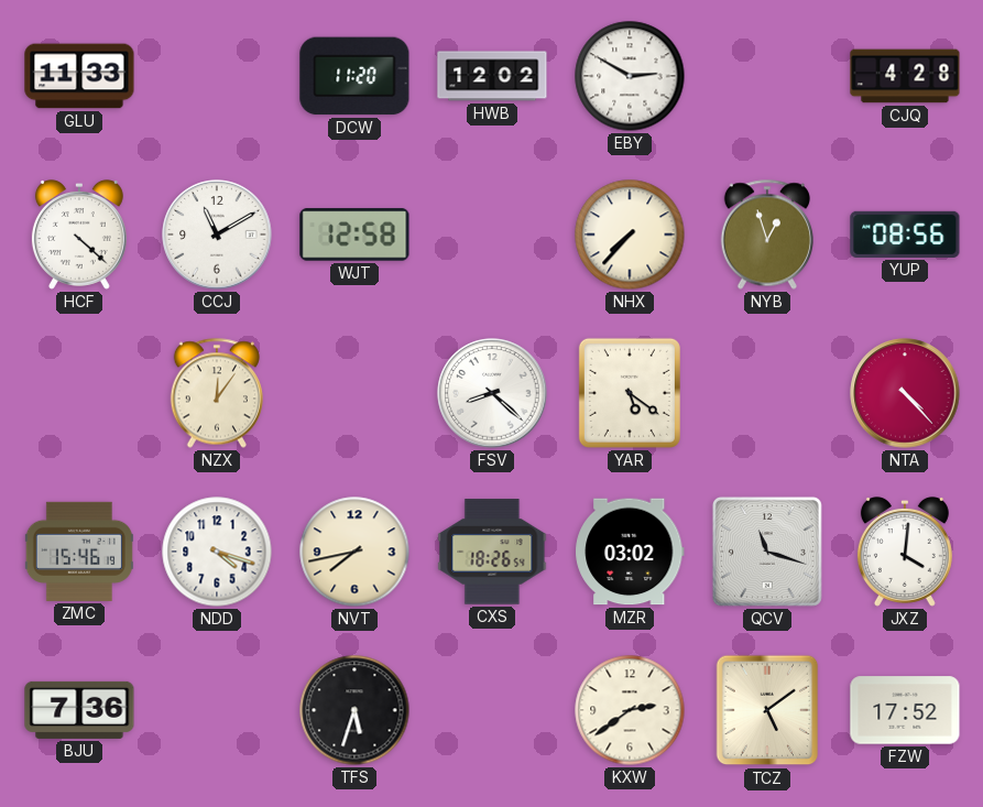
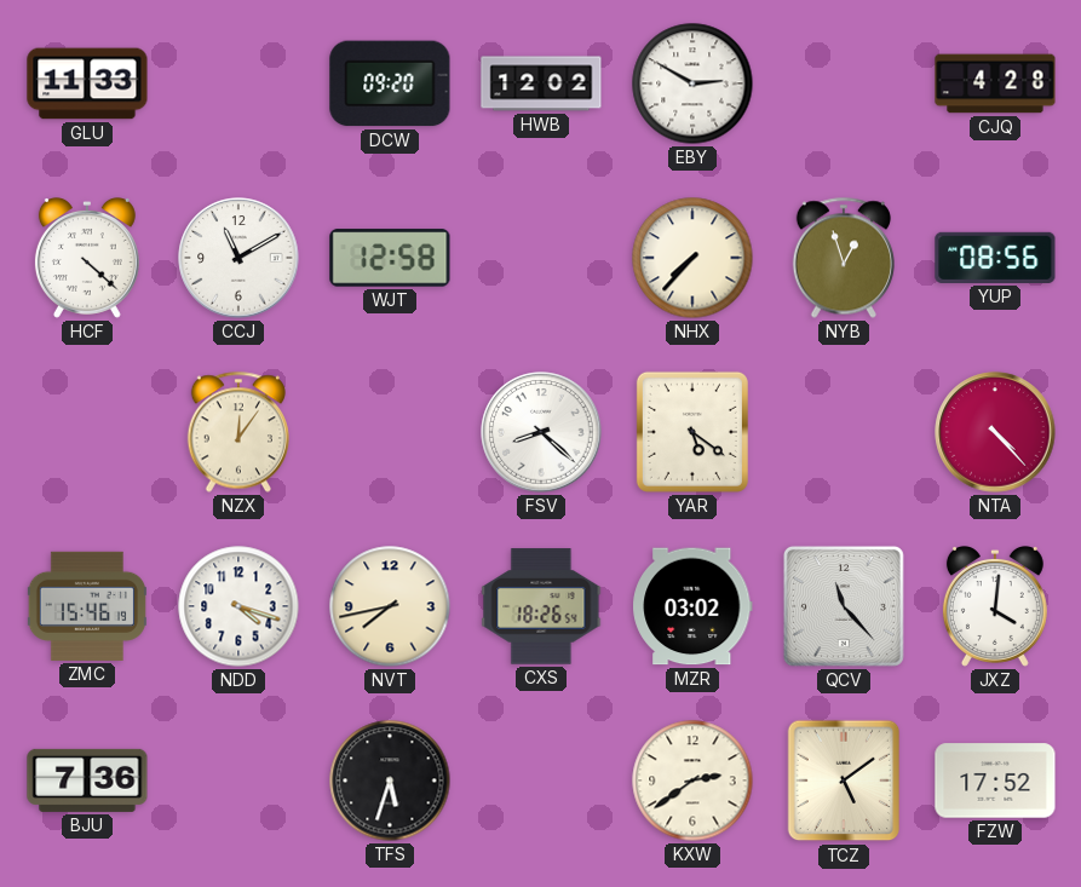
DCW: 11:20 -> 09:20 (390, 83)
QCV: 11:18 -> 11:23 (844, 606)
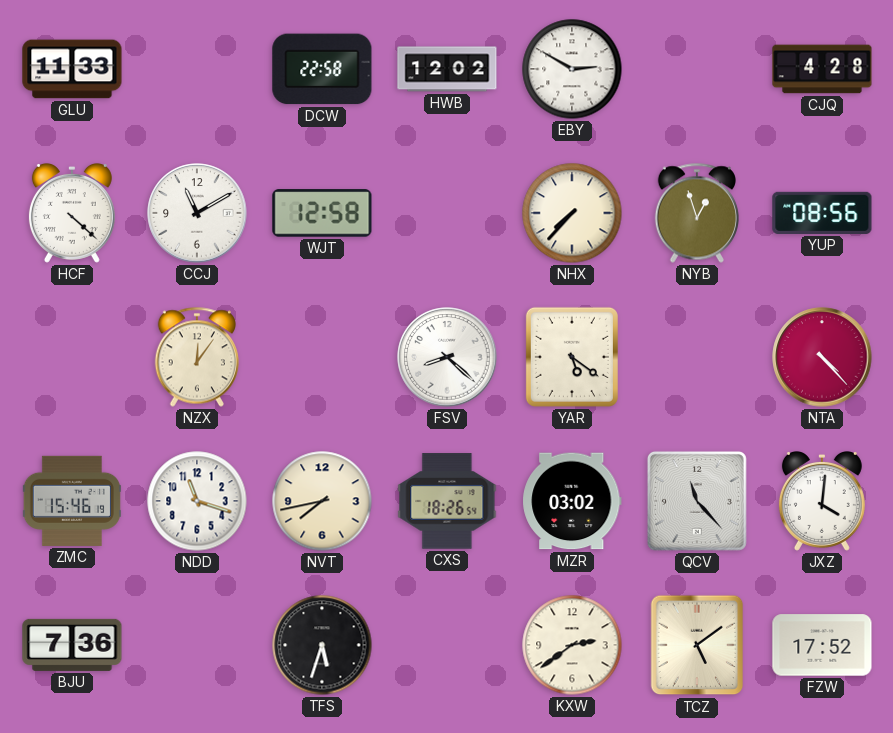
DCW: 09:20 -> 22:58 (322, 69)
NDD: 4:18 -> 11:18 (197, 501)
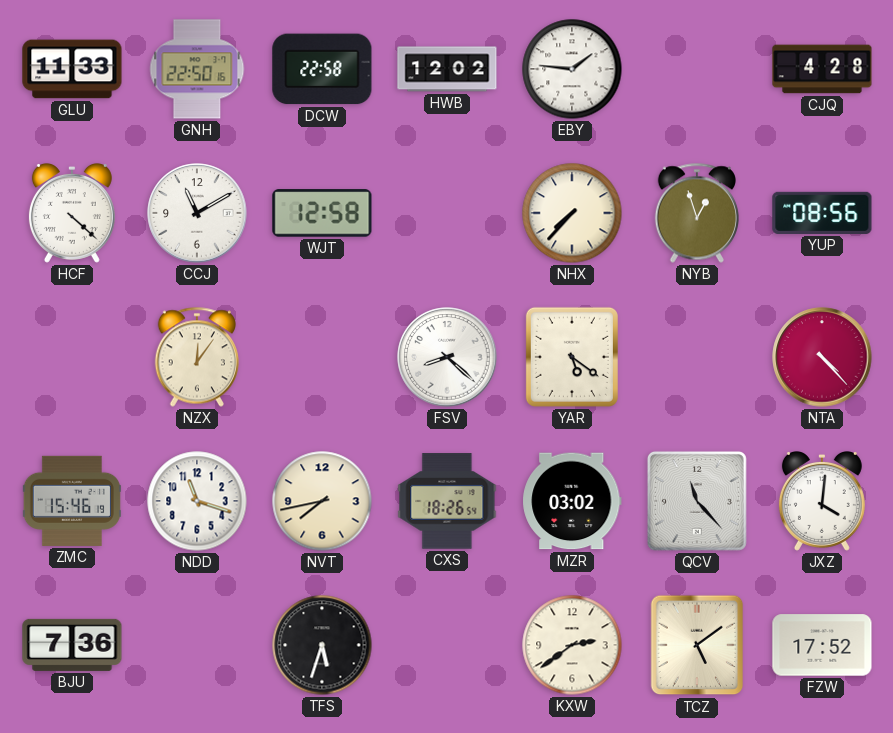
GNH: none -> 22:50 (197, 69)
EBY: 2:50 -> 1:46 (572, 69)
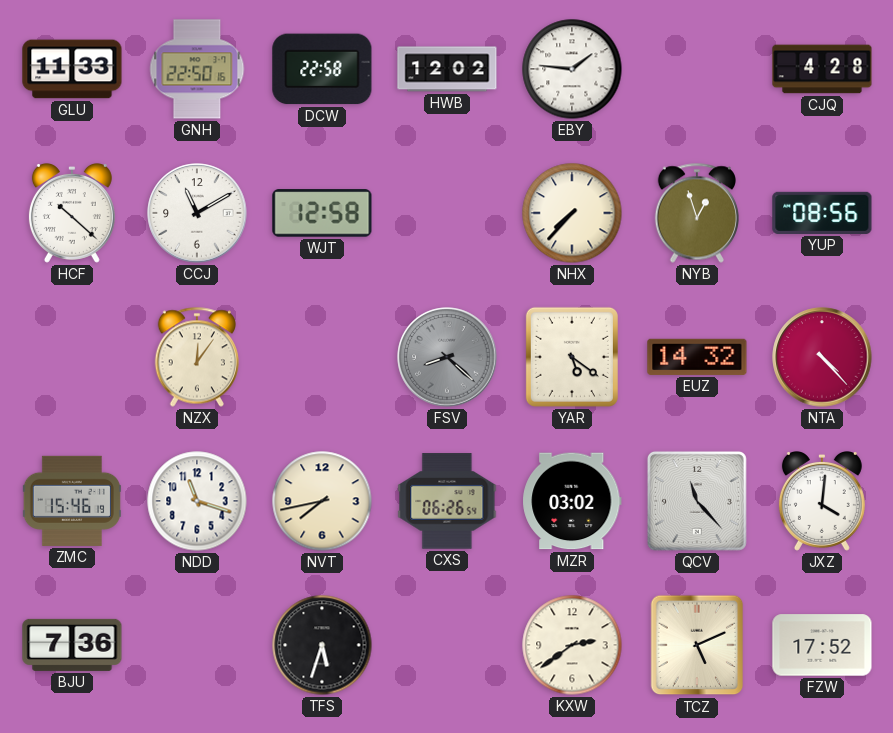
HCF: 4:22 -> 10:22 (72, 214)
FSV dial: white -> grey (447, 357)
EUZ: none -> 14:32 (697, 357)
CXS: 18:26 -> 06:26 (447, 501)
TCZ: 5:09 -> 5:11 (697, 645)
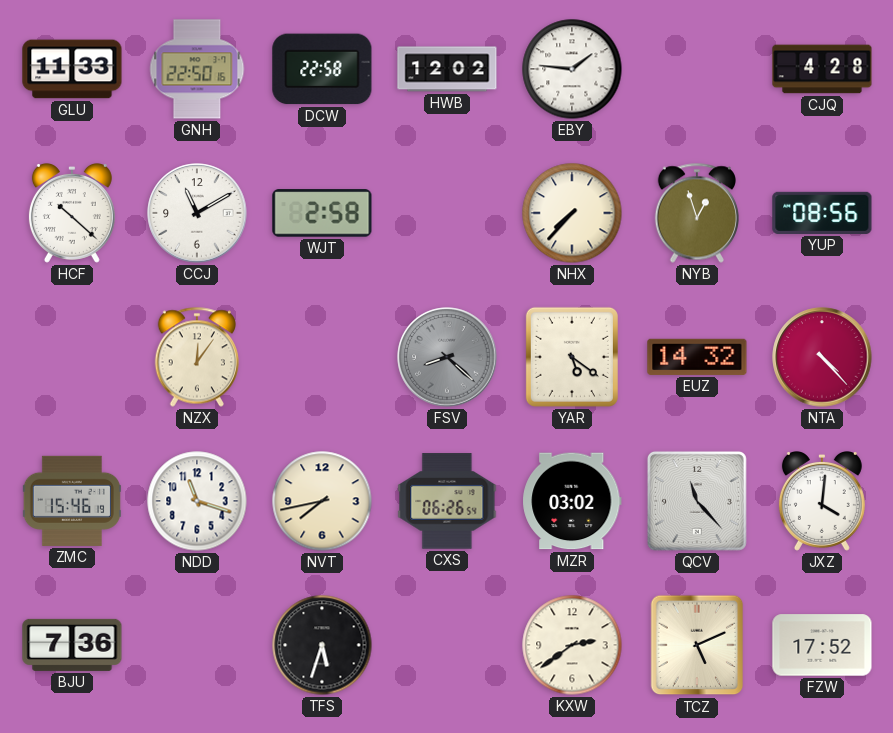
WJT: 12:58 -> 2:58 (322, 213)
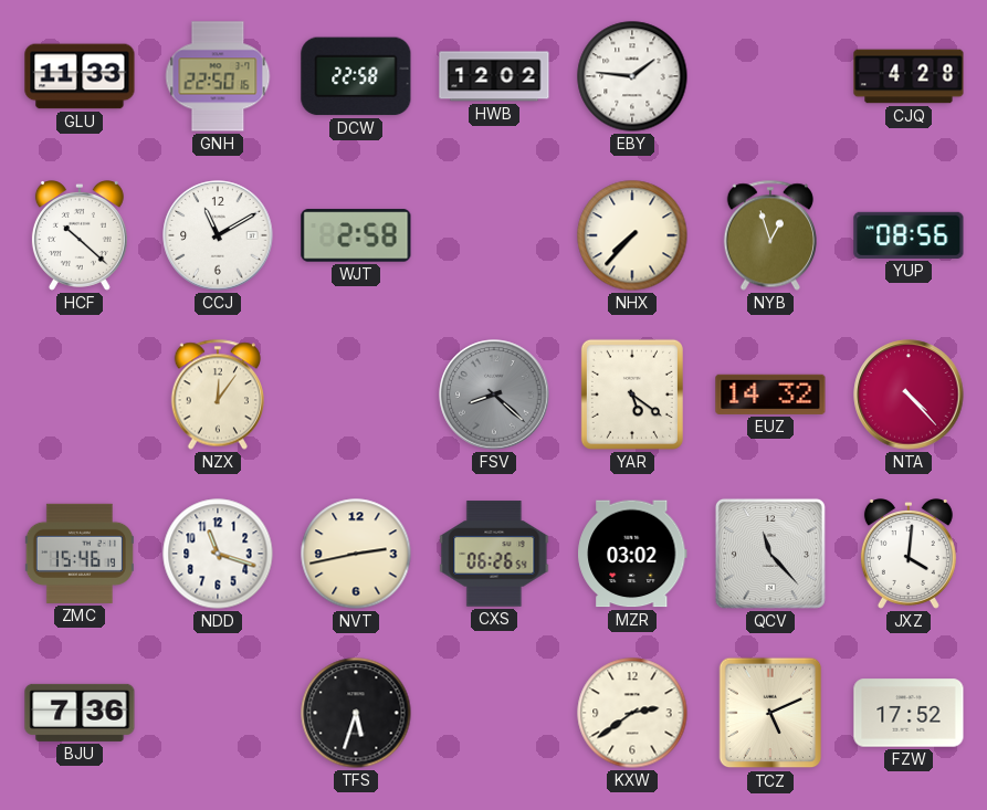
NVT: 7:43 -> 2:43 (356, 554)
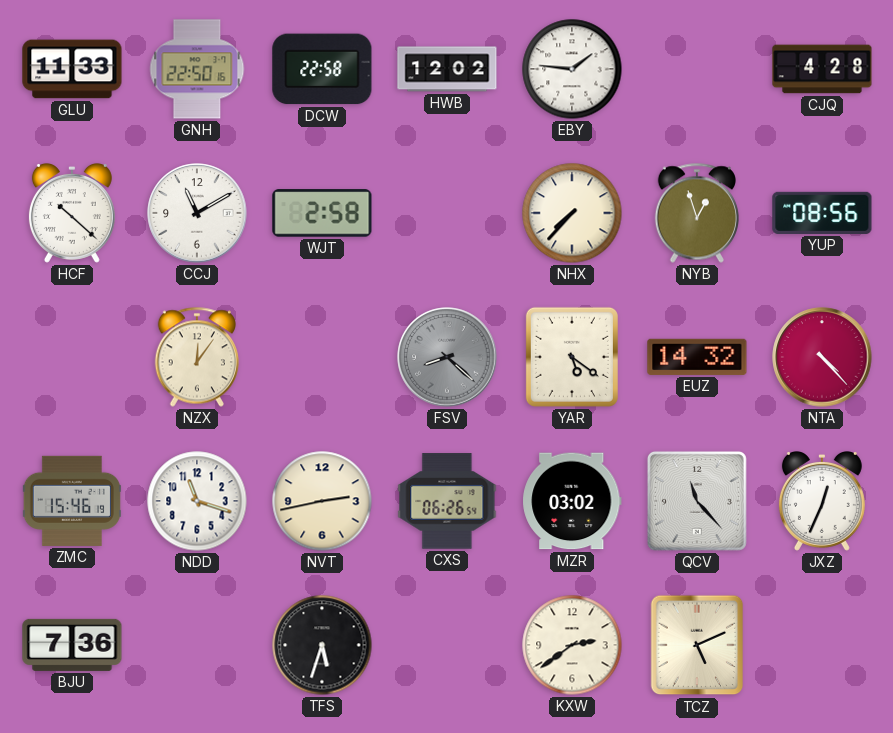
JXZ: 4:01 -> 12:34 (822, 502)
FZW: 17:52 -> none (909, 713)
